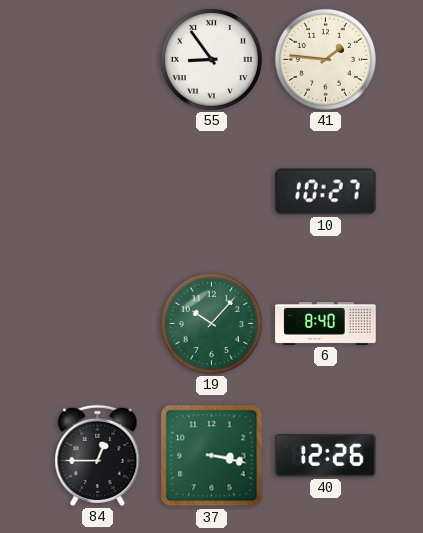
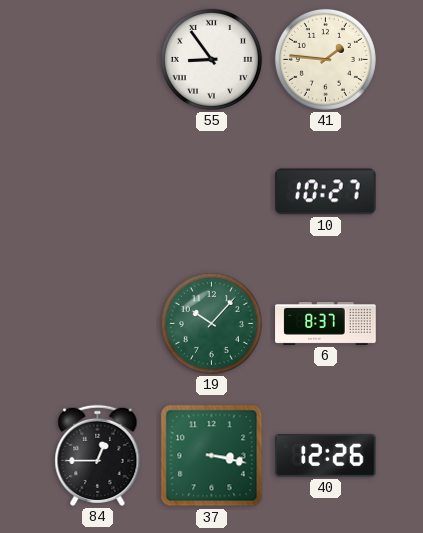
6: 8:40 -> 8:37 (326, 323)
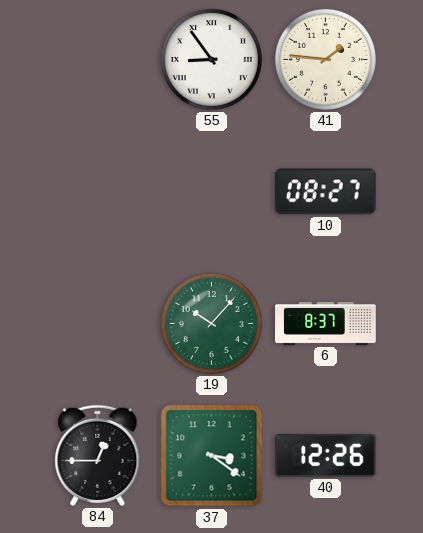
10: 10:27 -> 08:27 (326, 192)
37: 3:17 -> 3:21 (212, 456)
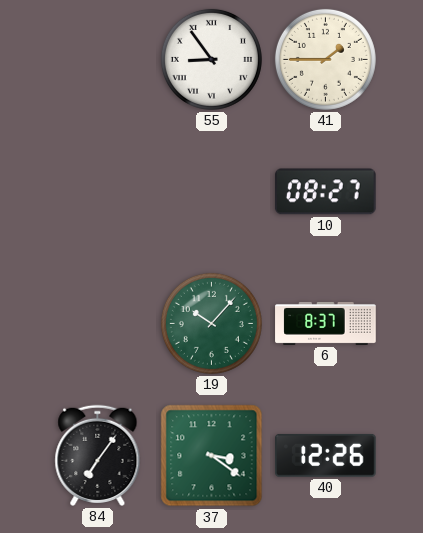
41: 1:46 -> 1:45 (325, 59)
84: 12:45 -> 7:06 (98, 455)
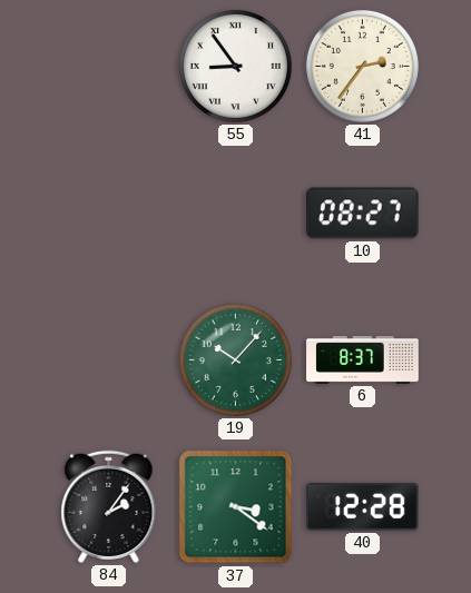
41: 1:45 -> 2:36 (362, 66)
84: 7:06 -> 2:06 (109, 506)
40: 12:26 -> 12:28 (363, 506)
